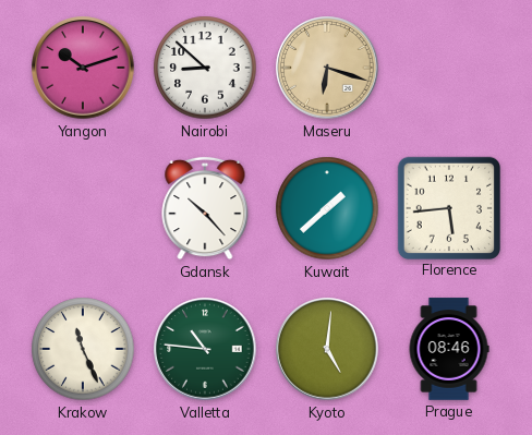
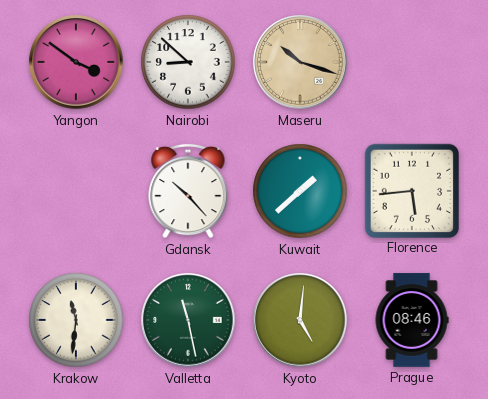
Yangon: 10:12 -> 3:51 (76, 62)
Maseru: 6:18 -> 10:18 (300, 62)
Krakow: 11:26 -> 11:31 (76, 320)
Valletta: 10:46 -> 11:28 (188, 320)
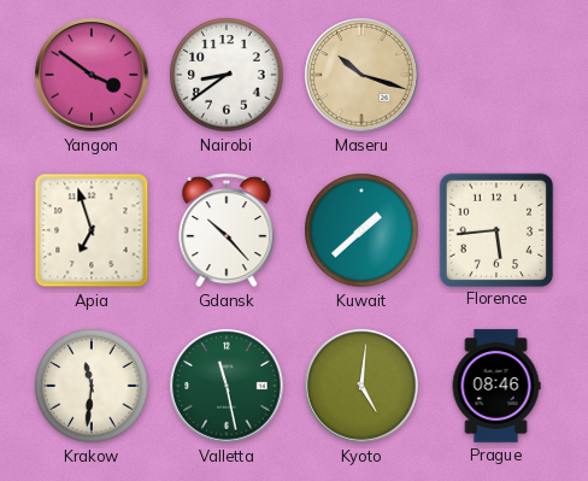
Nairobi: 8:52 -> 8:39 (227, 75)
Apia: none -> 6:57 (92, 230)
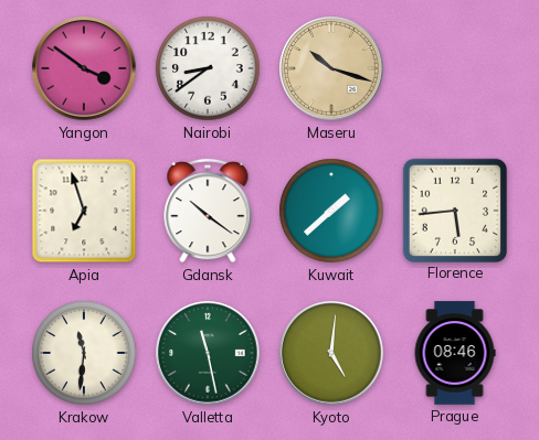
Gdansk: 10:23 -> 10:21 (208, 211)
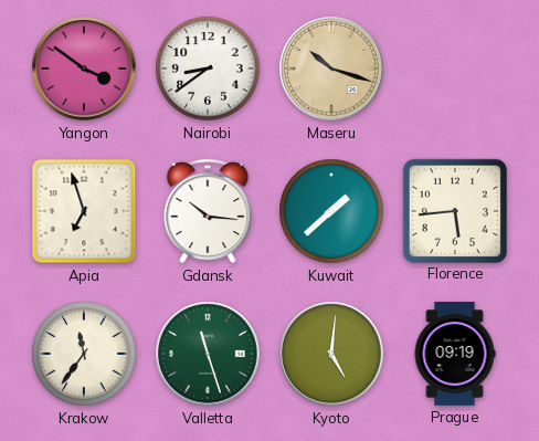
Gdansk: 10:21 -> 10:16 (208, 211)
Krakow: 11:31 -> 11:36 (84, 354)
Valletta: 11:28 -> 11:27 (208, 354)
Prague: 08:46 -> 09:19 (455, 354)
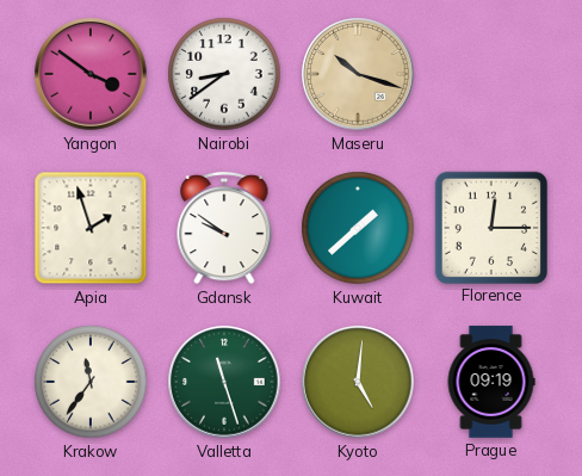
Apia: 6:57 -> 1:57 (91, 228)
Gdansk: 10:16 -> 9:51 (224, 228)
Florence: 5:44 -> 12:15 (490, 227)
